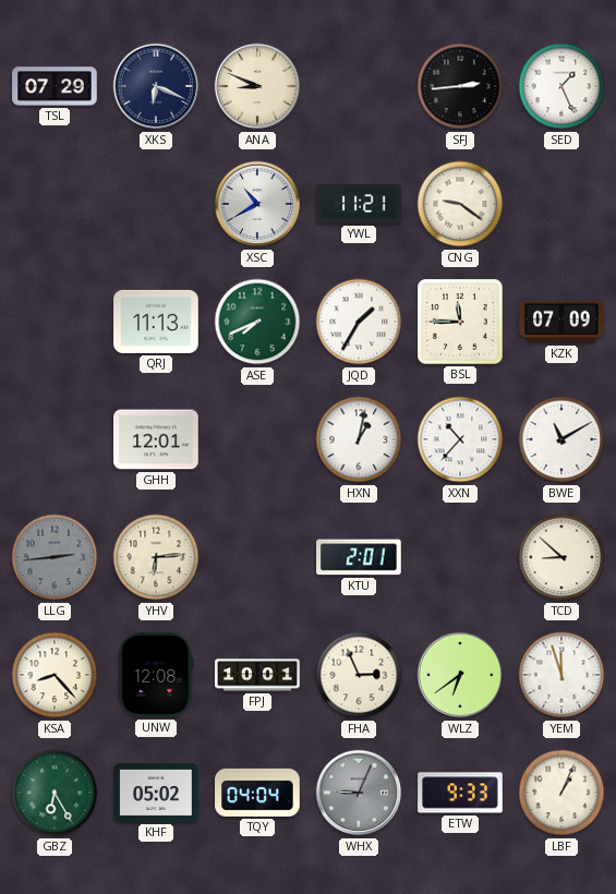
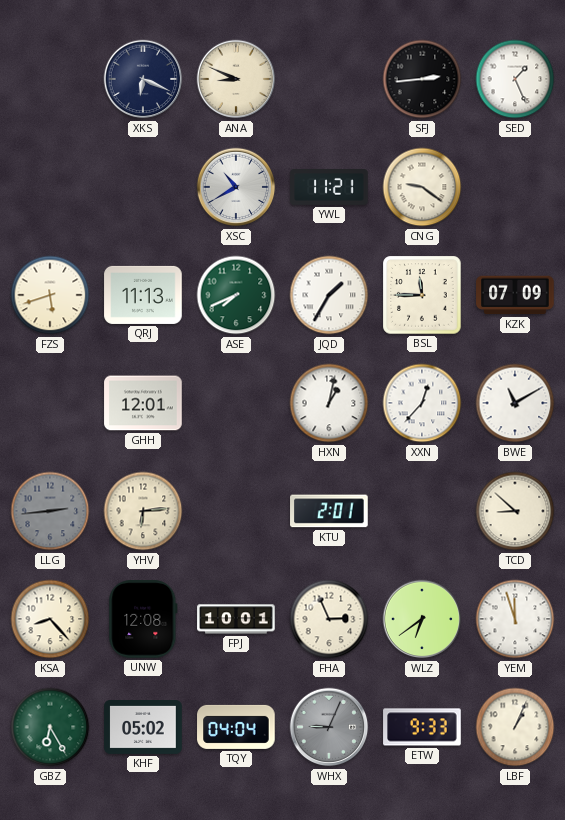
TSL: 07:29 -> none (55, 86)
FZS: none -> 5:42 (50, 295)
XXN: 10:37 -> 12:37 (422, 403)
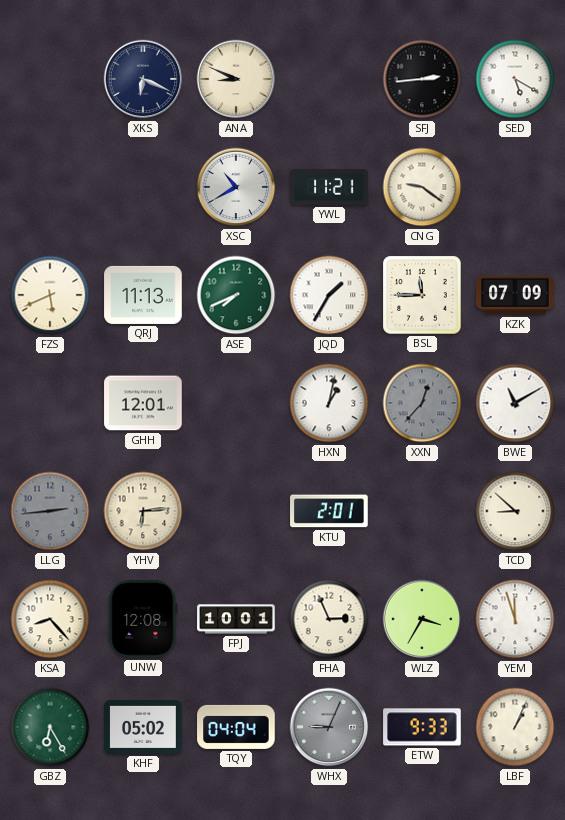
SED: 1:26 -> 5:20 (515, 79)
FZS: 5:42 -> 5:41 (50, 295)
XXN dial: white -> grey (422, 403)
WLZ: 6:39 -> 3:35 (422, 619)
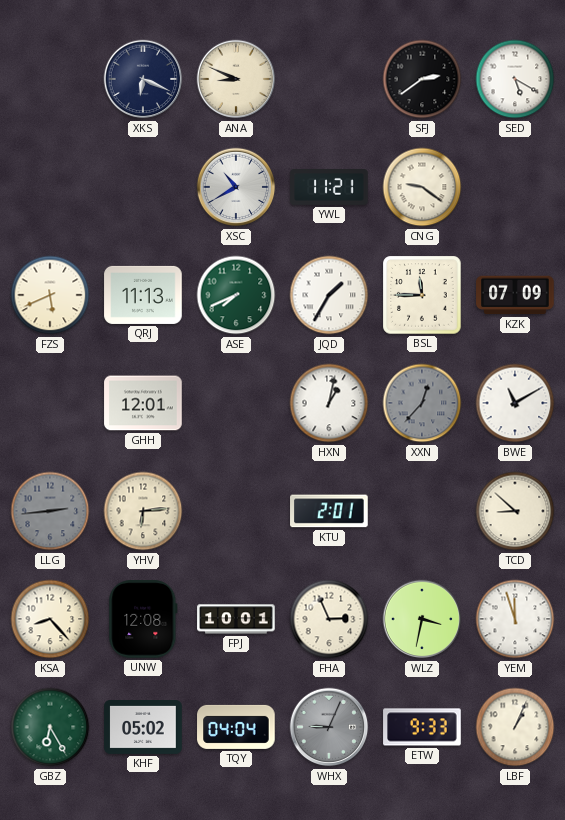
SFJ: 2:44 -> 2:39 (422, 79)
WLZ: 3:35 -> 3:32 (422, 619)
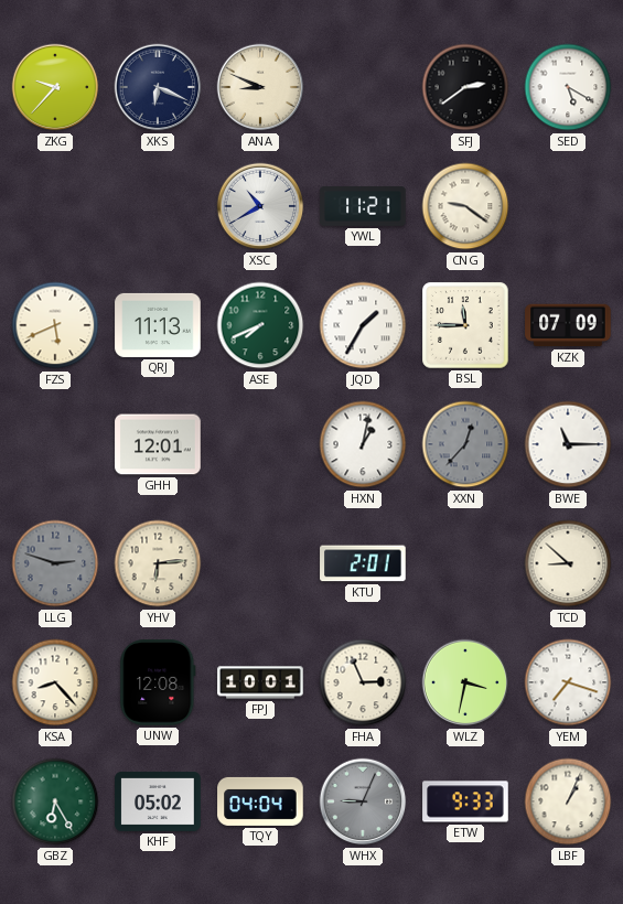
ZKG: none -> 9:37 (55, 87)
BWE: 11:10 -> 11:15 (568, 444)
LLG: 2:44 -> 2:48 (55, 563)
YEM: 11:57 -> 7:18 (568, 682)
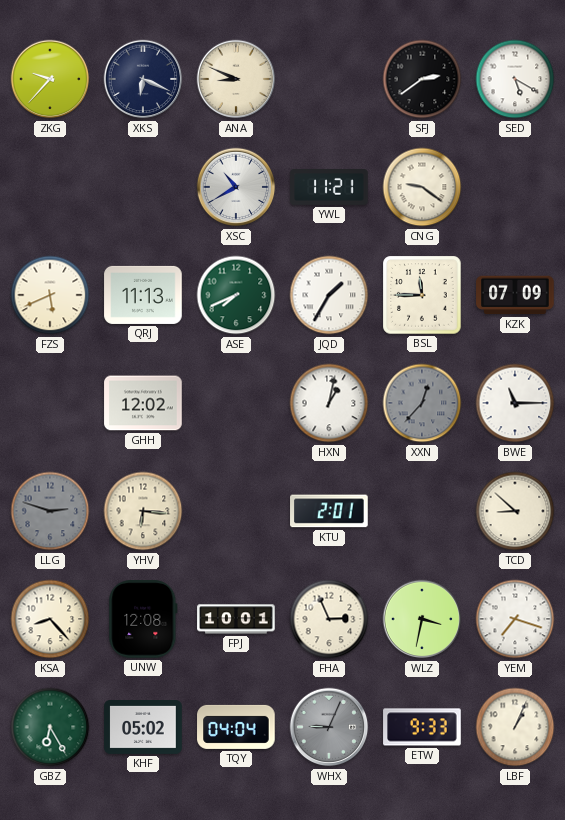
GHH: 12:01 -> 12:02 (143, 403)
YHV: 6:14 -> 6:16 (143, 511)
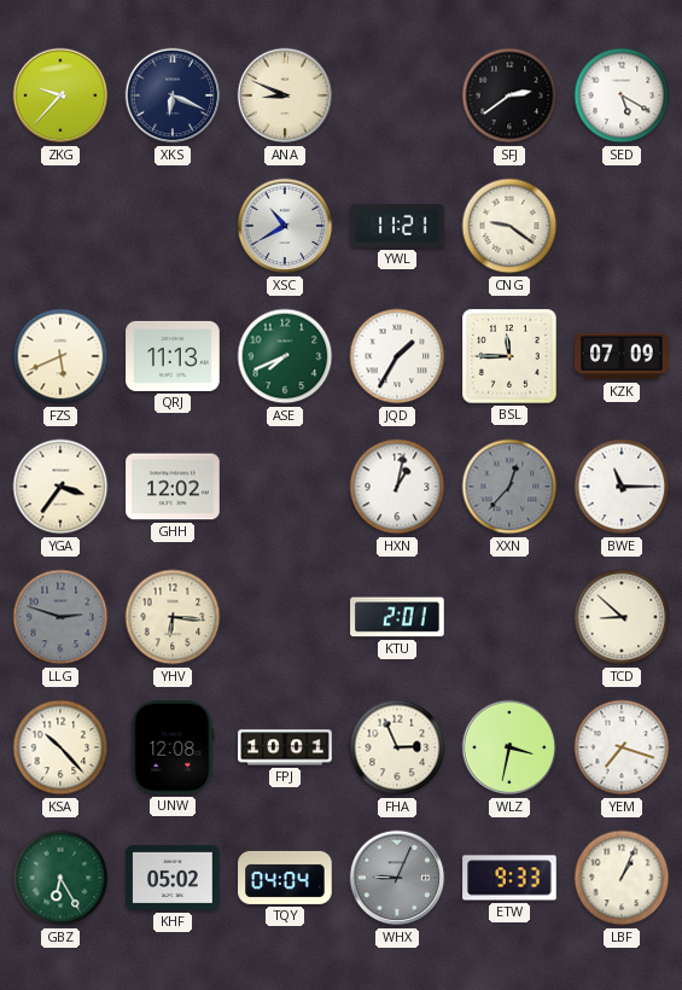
YGA: none -> 3:36 (60, 487)
KSA: 8:23 -> 10:23 (60, 747)
